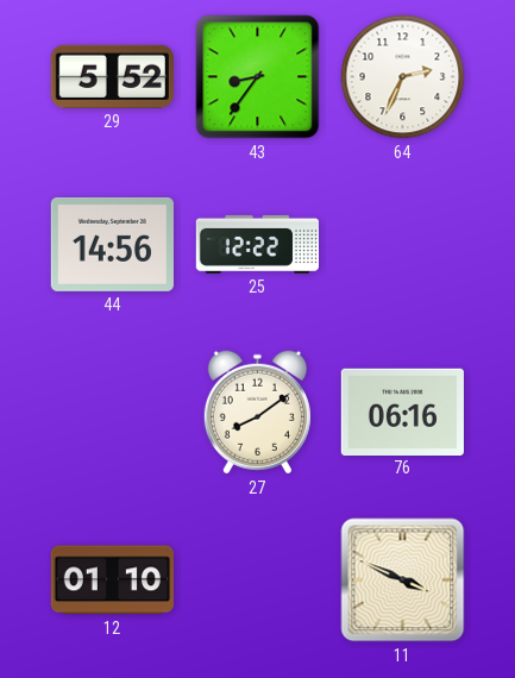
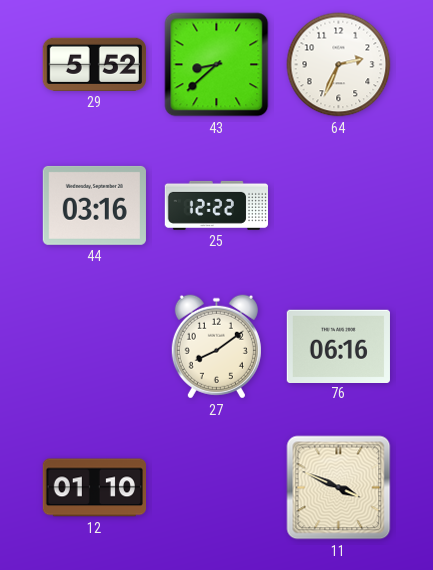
43: 8:36 -> 8:38 (217, 65)
44: 14:56 -> 03:16 (94, 205)
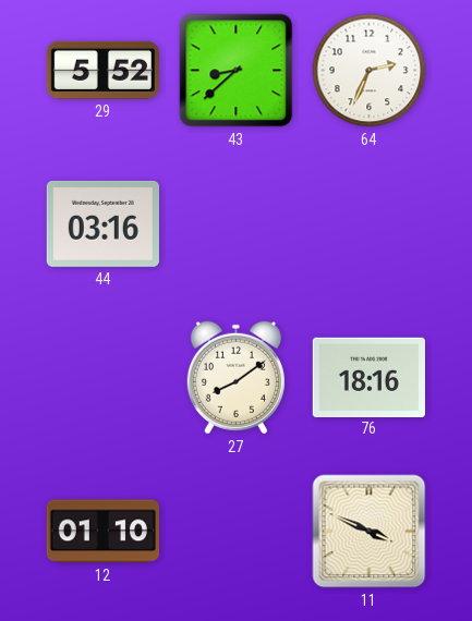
25: 12:22 -> none (216, 205)
76: 06:16 -> 18:16 (368, 377)
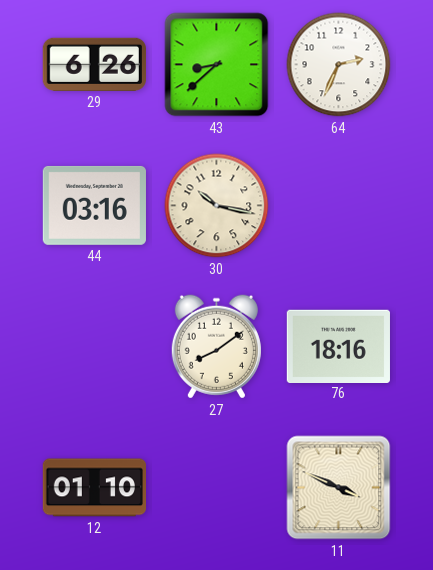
29: 5:52 -> 6:26 (94, 64)
30: none -> 10:17 (217, 206)
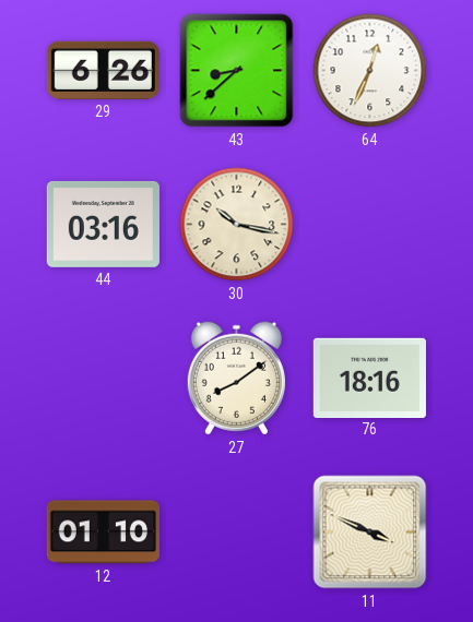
64: 2:34 -> 12:34 (370, 71)
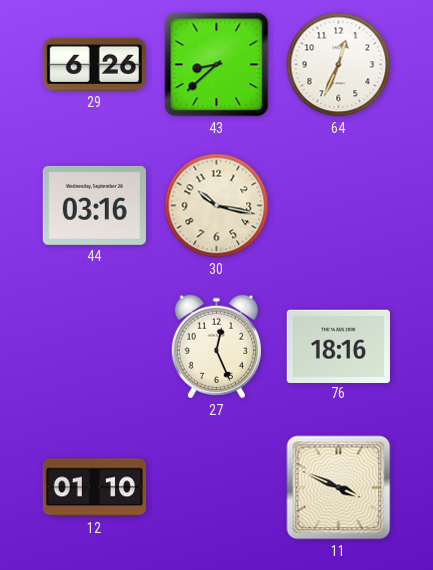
27: 8:09 -> 12:26 (216, 347)
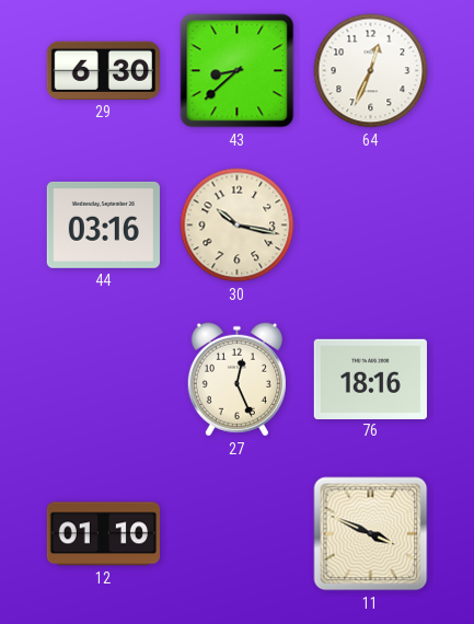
29: 6:26 -> 6:30 (103, 70)
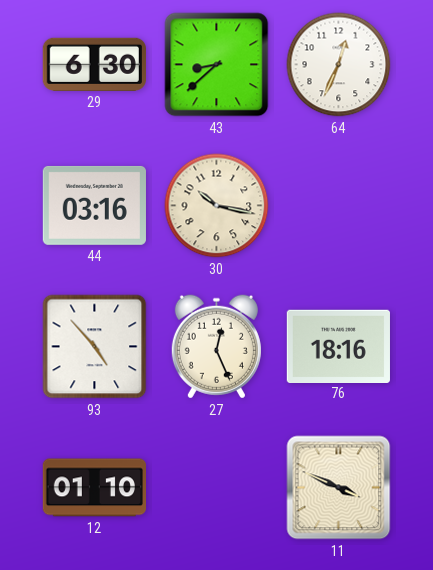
93: none -> 4:53 (95, 347)
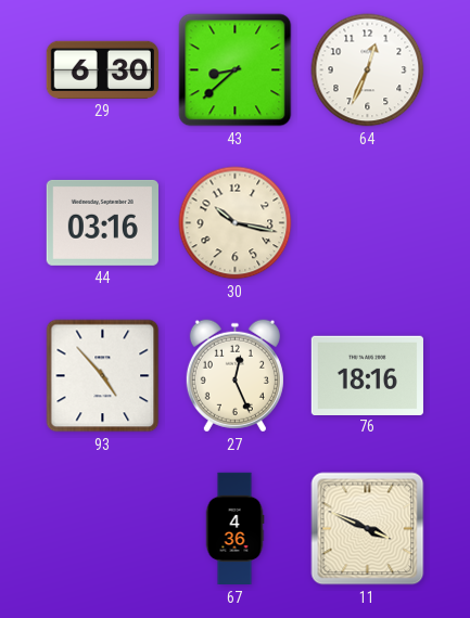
12: 01:10 -> none (94, 488)
67: none -> 4:36 (234, 529)
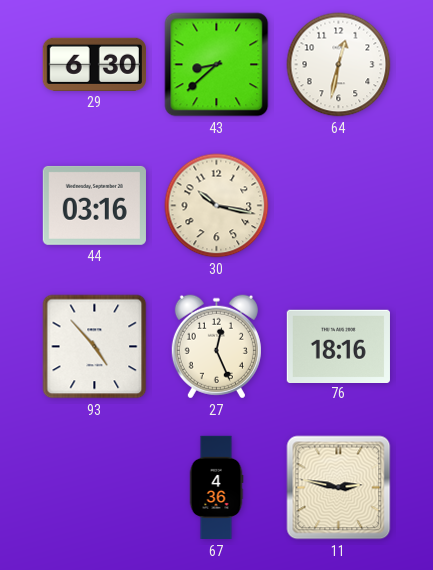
64: 12:34 -> 12:32 (339, 65)
11: 3:49 -> 2:47 (339, 488)
